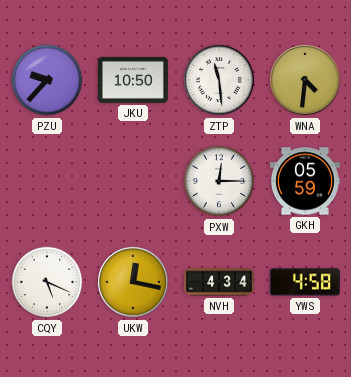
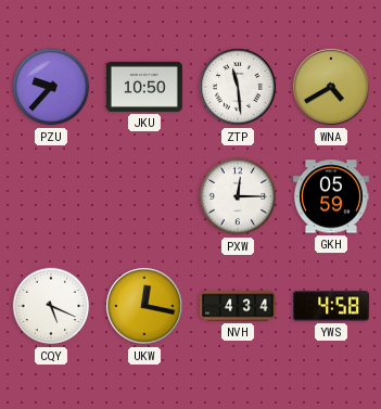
WNA: 4:31 -> 4:40 (332, 88)
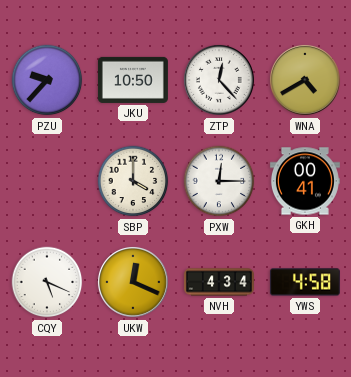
ZTP: 11:29 -> 12:23 (220, 81)
SBP: none -> 4:00 (133, 181)
GKH: 05:59 -> 00:41 (305, 181)
UKW: 12:17 -> 12:19 (134, 283)
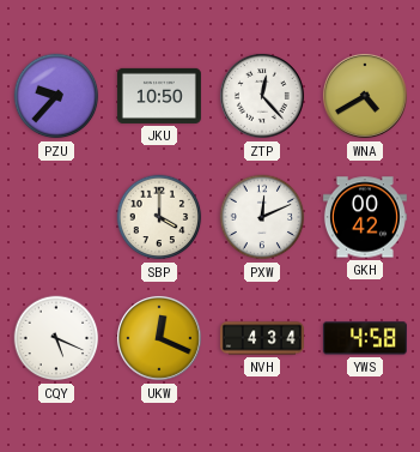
PXW: 12:15 -> 12:11 (262, 217)
GKH: 00:41 -> 00:42 (365, 217)
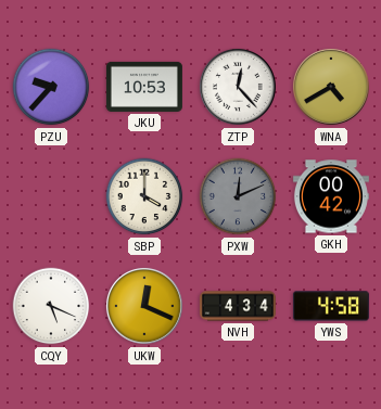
JKU: 10:50 -> 10:53 (144, 87)
PXW dial: white -> grey (238, 196)
